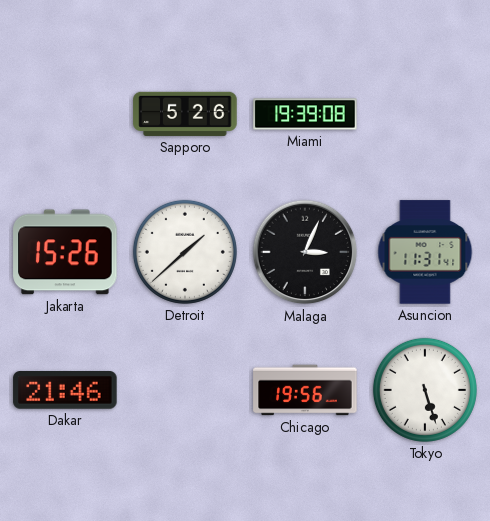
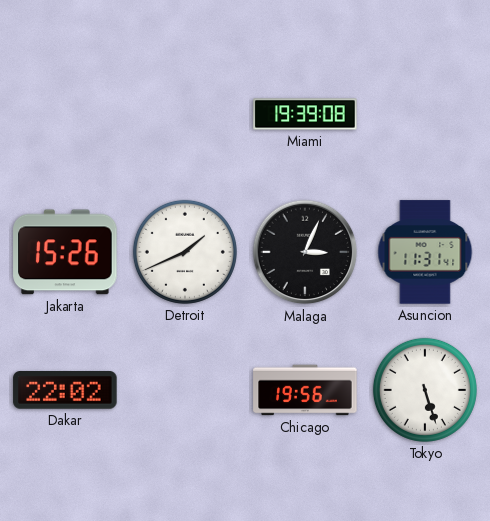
Sapporo: 5:26 -> none (185, 114)
Detroit: 1:38 -> 1:41 (185, 252)
Dakar: 21:46 -> 22:02 (65, 391)
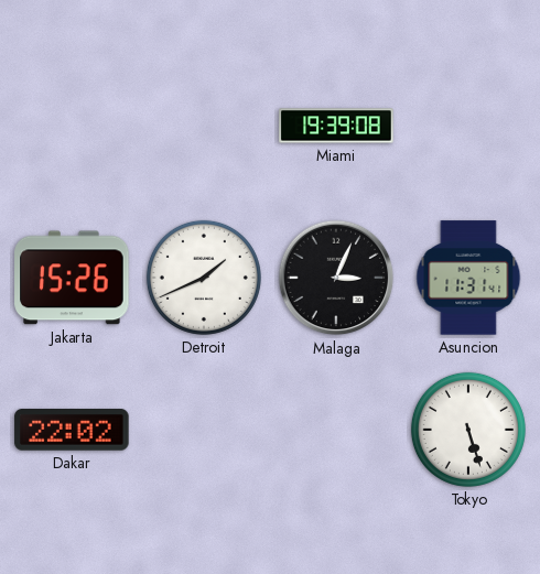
Chicago: 19:56 -> none (305, 390)
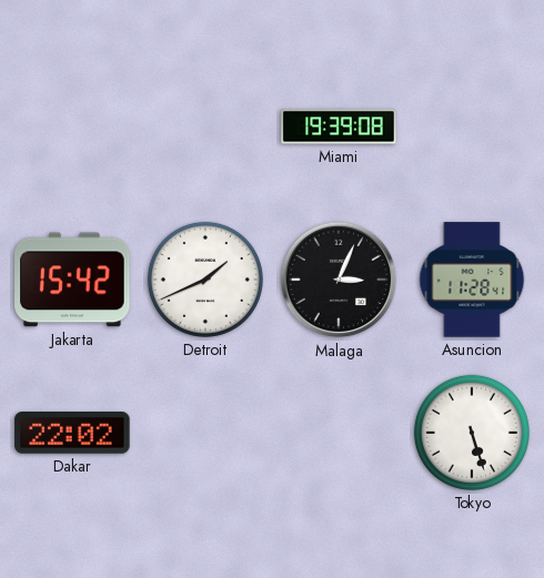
Jakarta: 15:26 -> 15:42 (72, 280)
Asuncion: 11:31 -> 11:28 (472, 280)
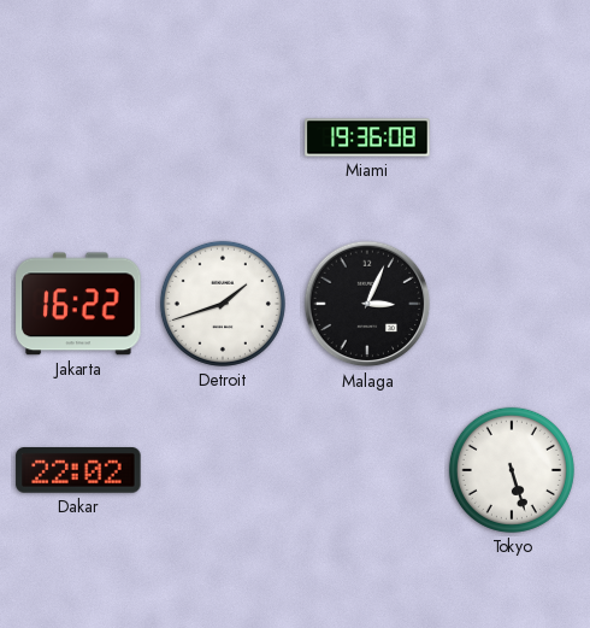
Miami: 19:39 -> 19:36 (367, 137)
Jakarta: 15:42 -> 16:22 (78, 304)
Detroit: 1:41 -> 1:42 (223, 304)
Asuncion: 11:28 -> none (472, 280)
